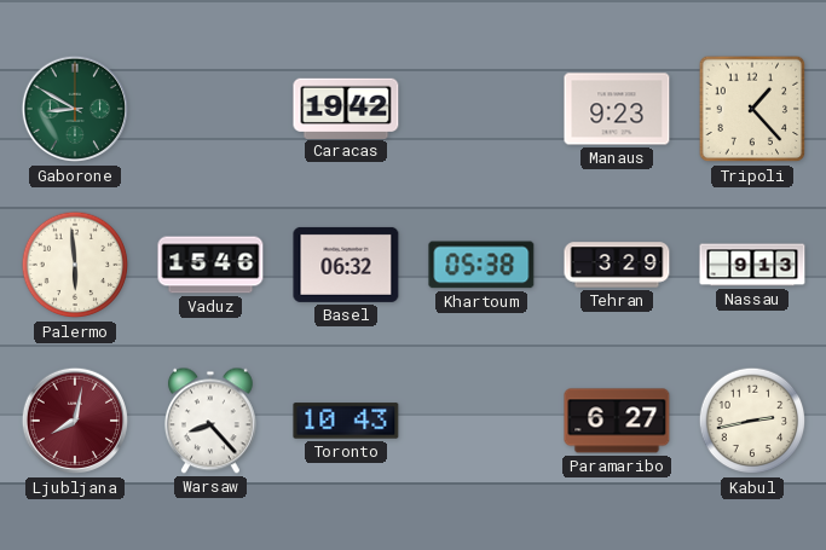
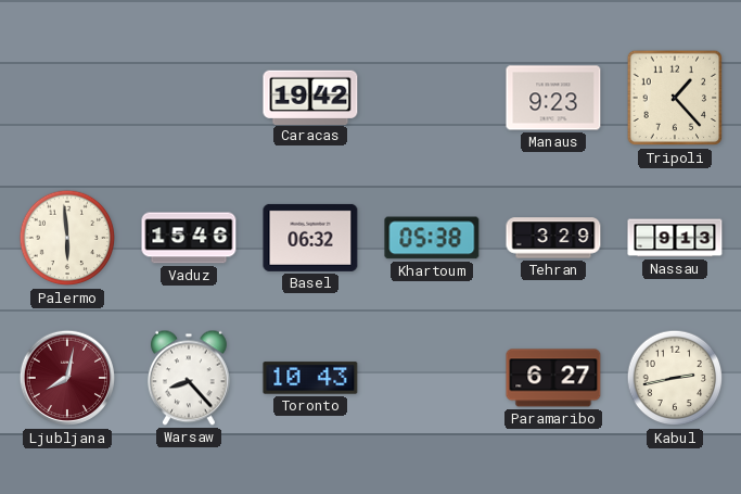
Gaborone: 8:50 -> none (75, 109)
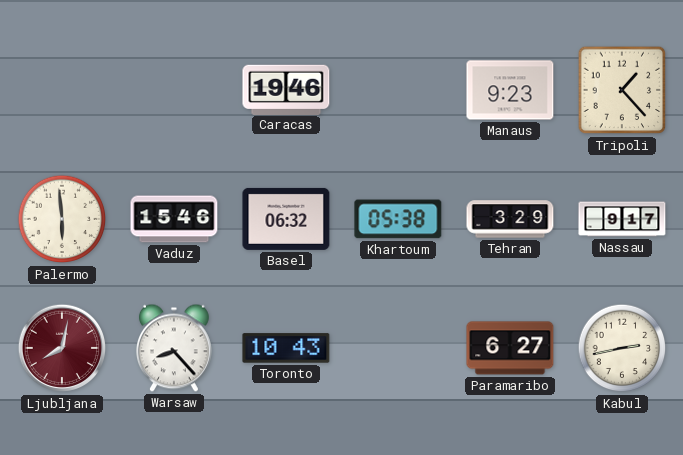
Caracas: 19:42 -> 19:46 (286, 89)
Nassau: 9:13 -> 9:17 (622, 219)
